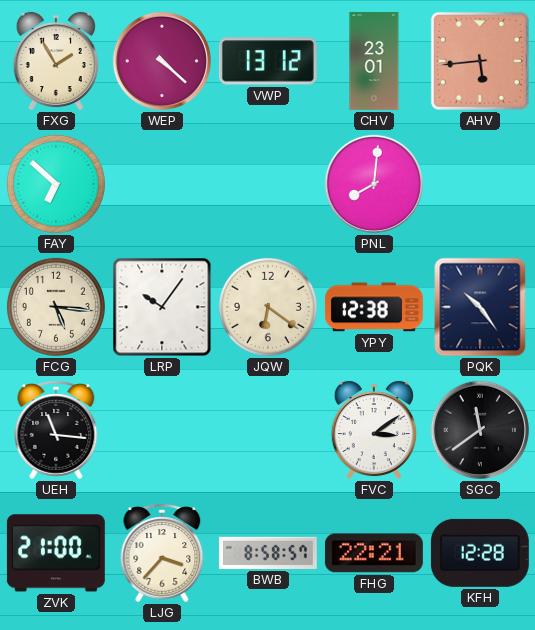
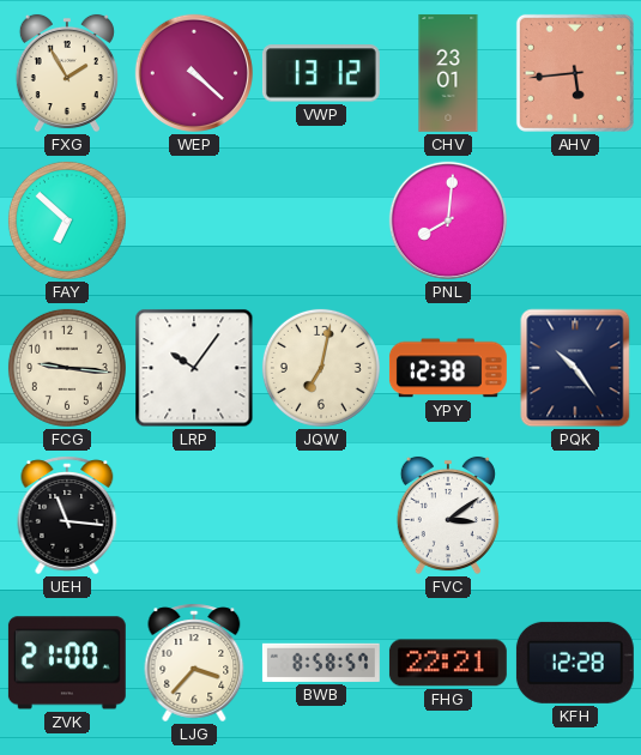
FCG: 5:16 -> 9:16 (67, 368)
JQW: 6:21 -> 7:02 (321, 368)
SGC: 11:39 -> none (480, 430)
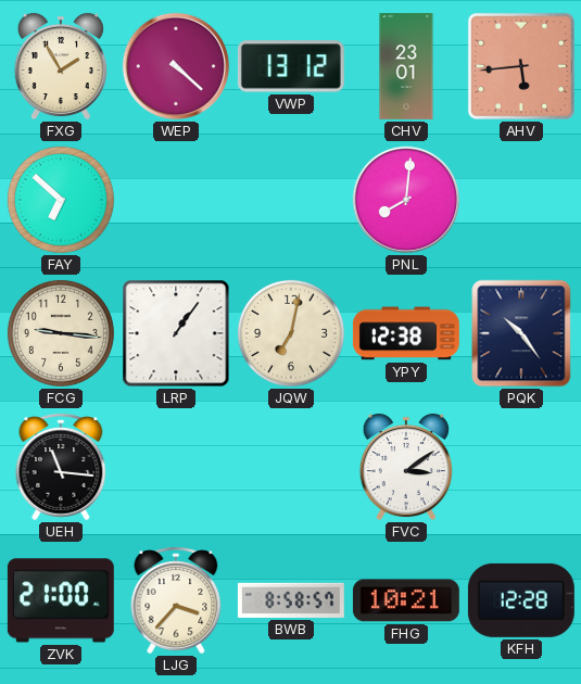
LRP: 10:06 -> 1:06 (176, 333)
FHG: 22:21 -> 10:21 (406, 600)
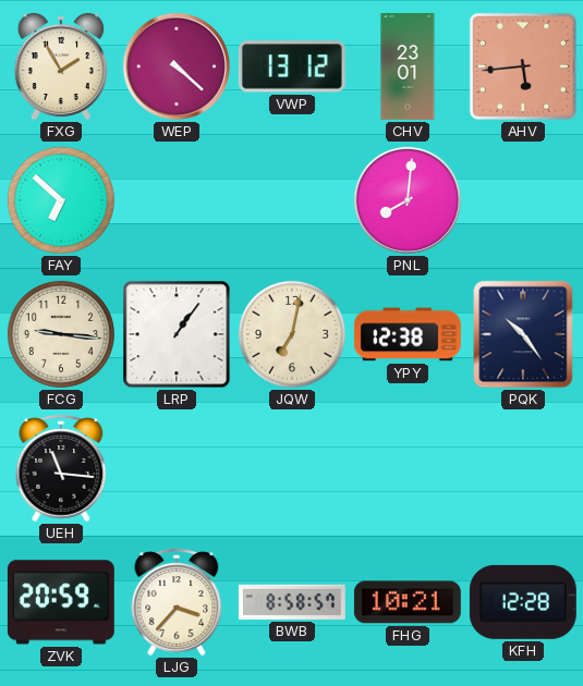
FVC: 3:09 -> none (406, 467)
ZVK: 21:00 -> 20:59 (61, 602)
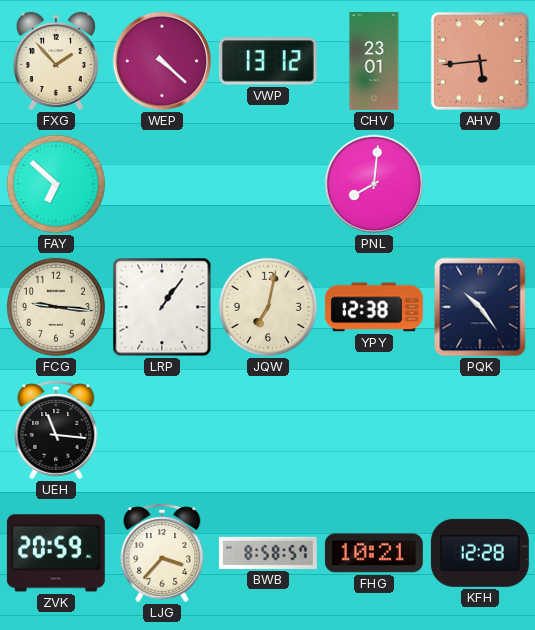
FXG: 1:55 -> 1:53 (56, 61)
